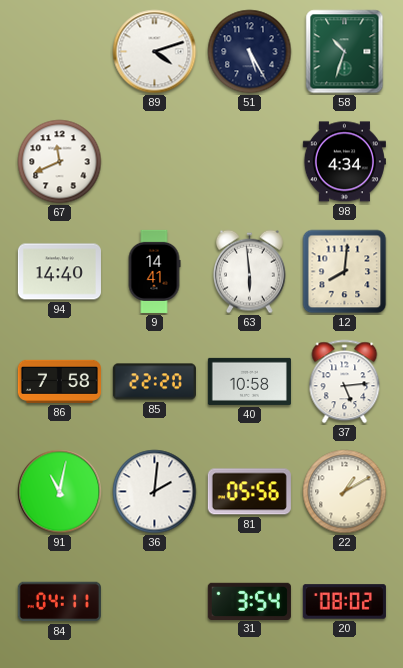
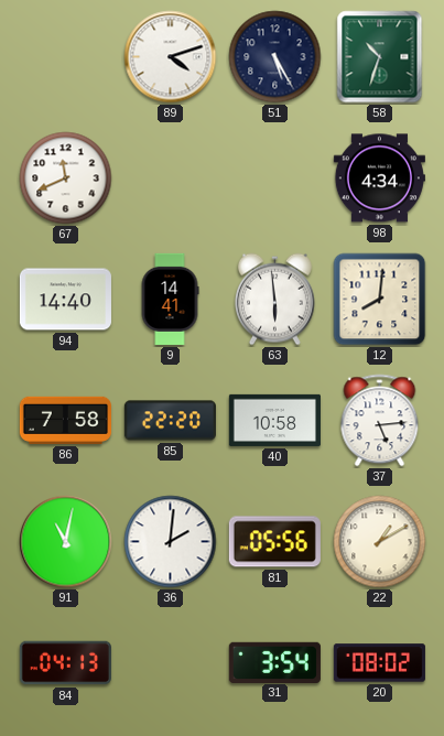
84: 04:11 -> 04:13 (65, 663)
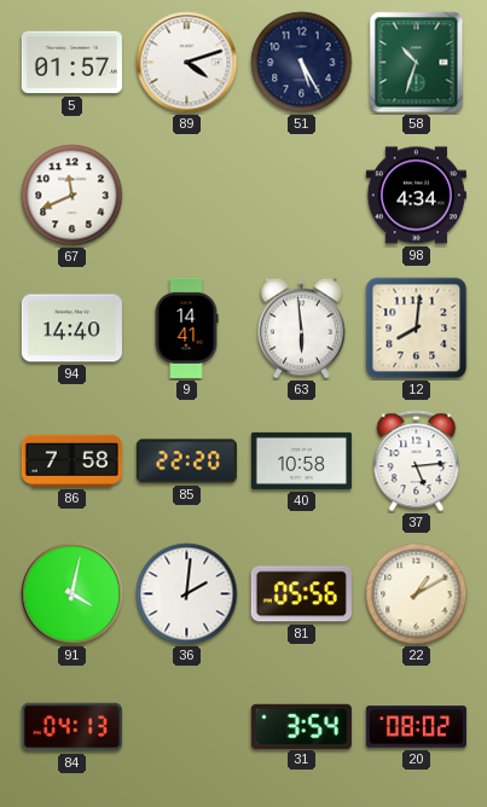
5: none -> 01:57 (71, 63)
91: 11:02 -> 4:02 (73, 594)
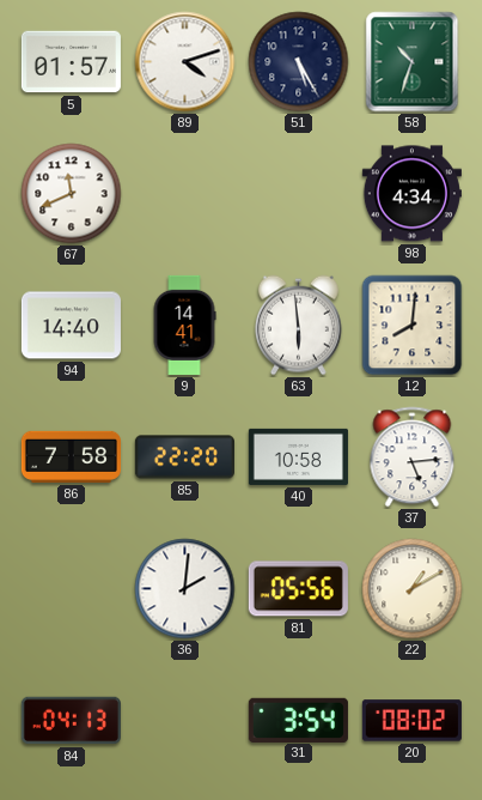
91: 4:02 -> none (73, 594)
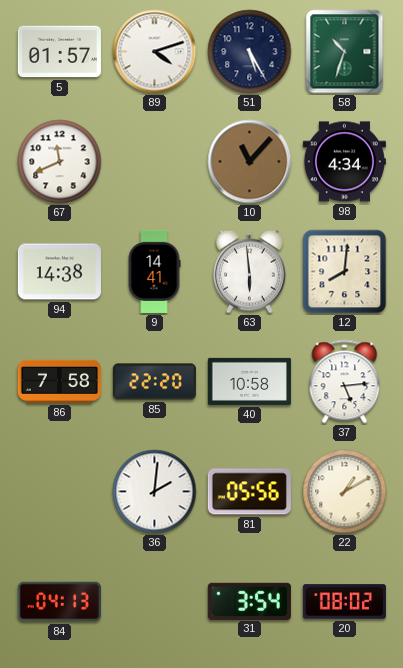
10: none -> 11:07 (250, 162)
94: 14:40 -> 14:38 (59, 272)
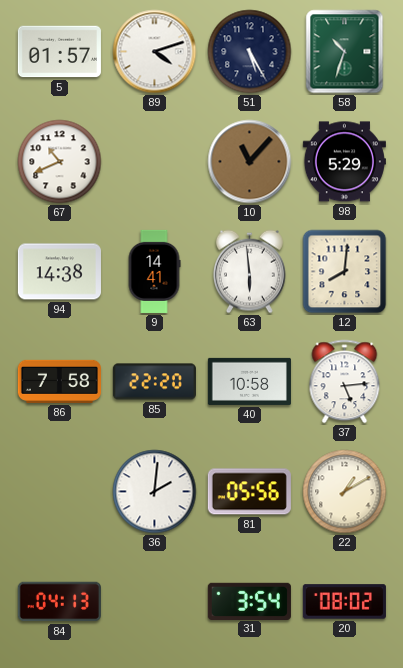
67: 11:41 -> 10:41 (60, 162)
98: 4:34 -> 5:29 (344, 162)
